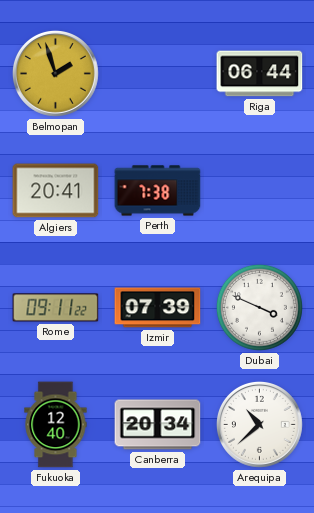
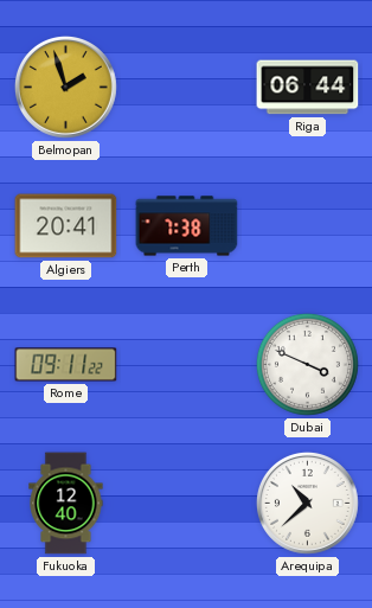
Izmir: 07:39 -> none (158, 308)
Canberra: 20:34 -> none (158, 425)
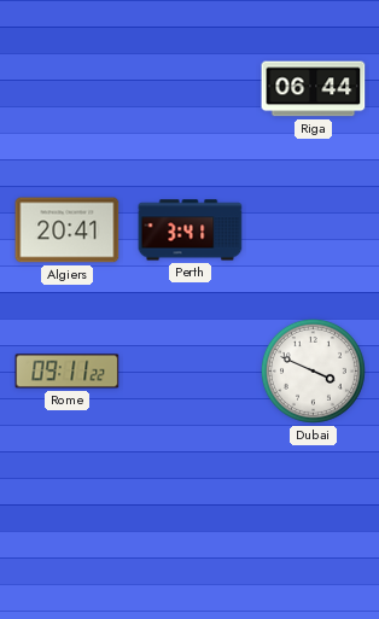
Belmopan: 1:57 -> none (66, 88)
Perth: 7:38 -> 3:41 (191, 230)
Fukuoka: 12:40 -> none (66, 504)
Arequipa: 10:38 -> none (308, 504)
